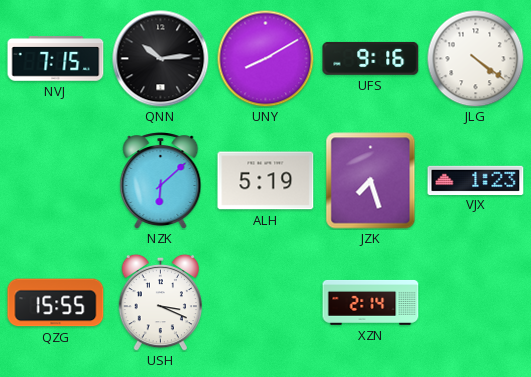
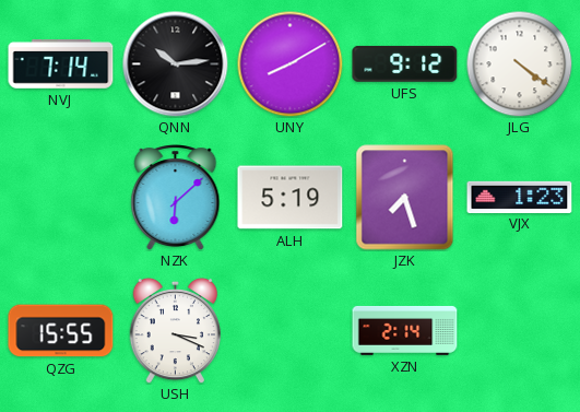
NVJ: 7:15 -> 7:14 (61, 64)
UFS: 9:16 -> 9:12 (405, 63)
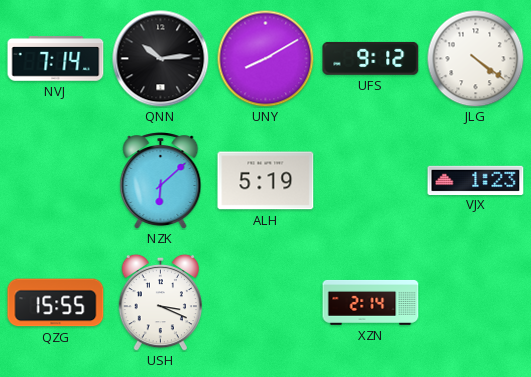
JZK: 7:27 -> none (405, 198)
